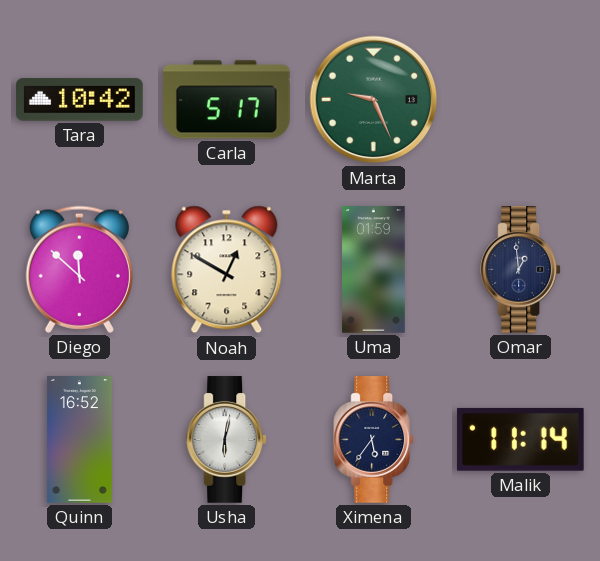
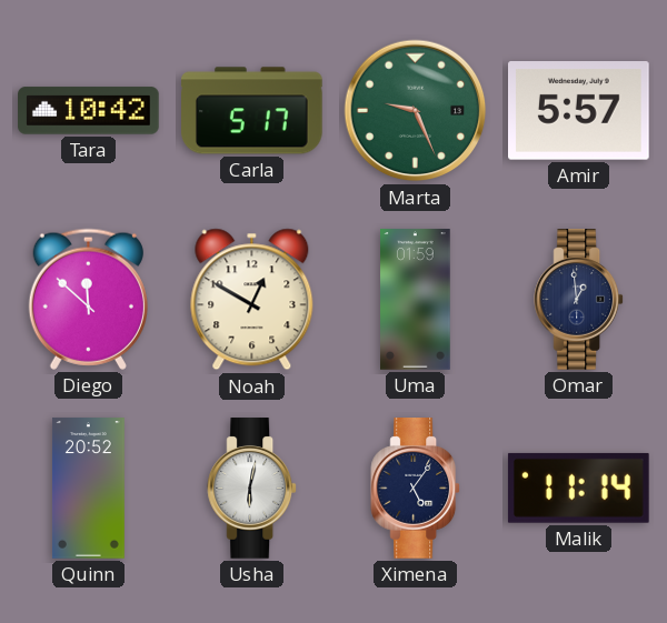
Amir: none -> 5:57 (579, 111)
Quinn: 16:52 -> 20:52 (88, 489)
Ximena: 5:36 -> 5:06 (416, 489)
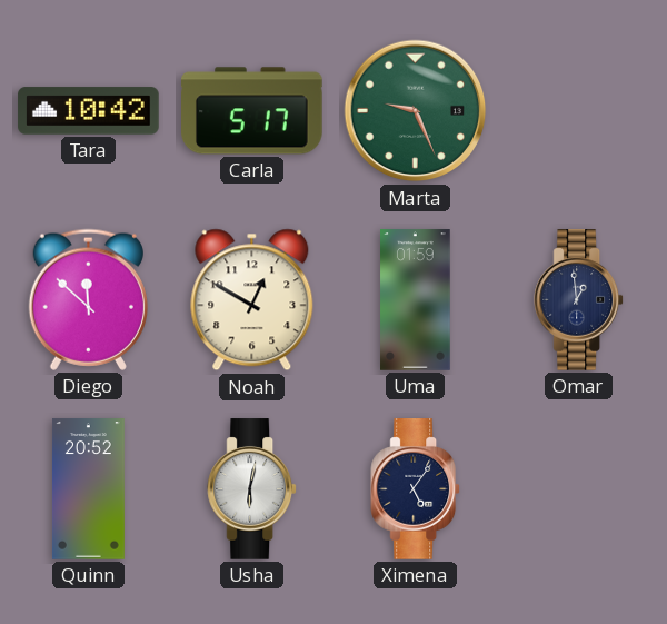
Amir: 5:57 -> none (579, 111)
Malik: 11:14 -> none (578, 488)
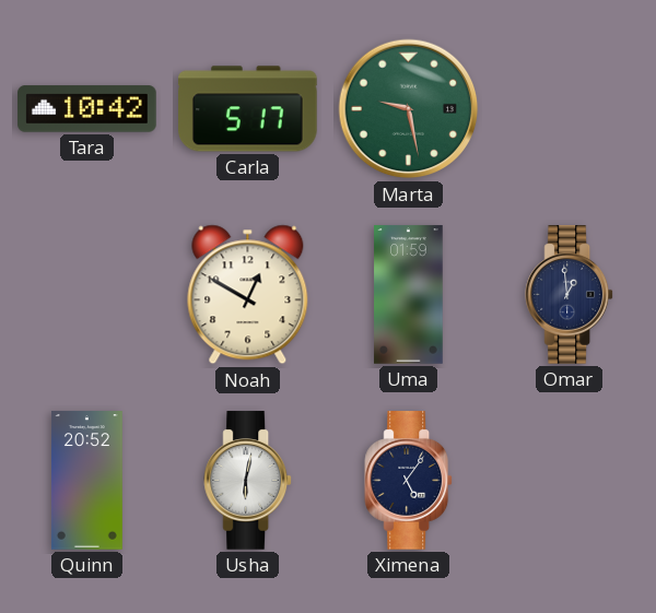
Marta: 9:26 -> 9:28 (409, 109)
Diego: 11:52 -> none (88, 299)
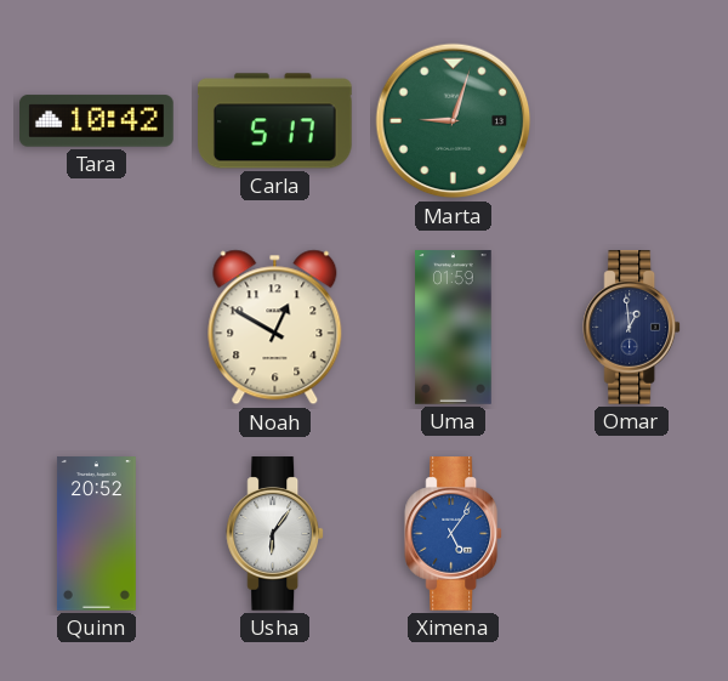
Marta: 9:28 -> 9:03 (454, 121)
Usha: 6:02 -> 6:06 (275, 534)
Ximena dial: navy -> blue (454, 534)
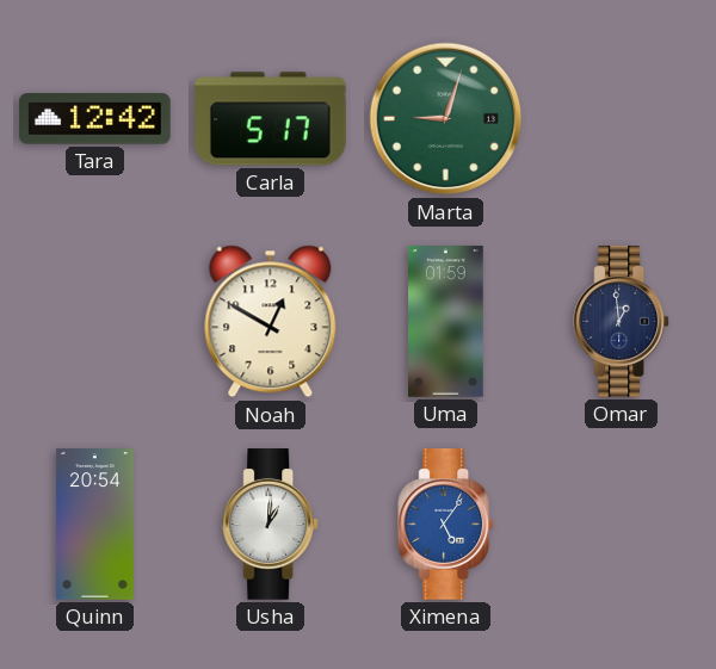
Tara: 10:42 -> 12:42 (95, 119)
Quinn: 20:52 -> 20:54 (94, 525)
Usha: 6:06 -> 1:01 (271, 525)
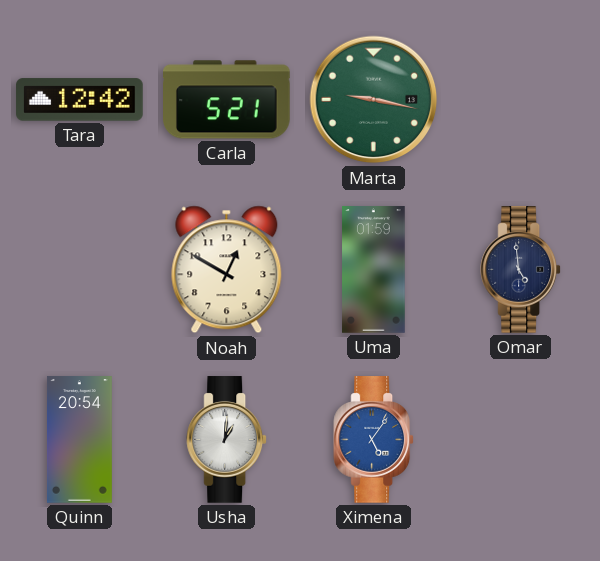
Carla: 5:17 -> 5:21 (227, 100)
Marta: 9:03 -> 9:17 (374, 100)
Omar: 12:59 -> 4:59 (521, 270)
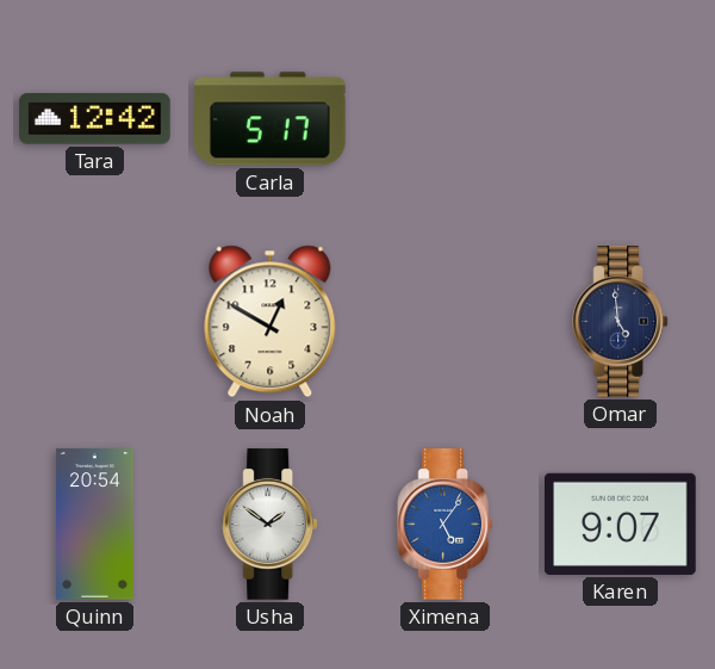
Carla: 5:21 -> 5:17 (271, 119)
Marta: 9:17 -> none (374, 100)
Uma: 01:59 -> none (374, 270)
Usha: 1:01 -> 1:51 (271, 525)
Karen: none -> 9:07 (621, 524)
